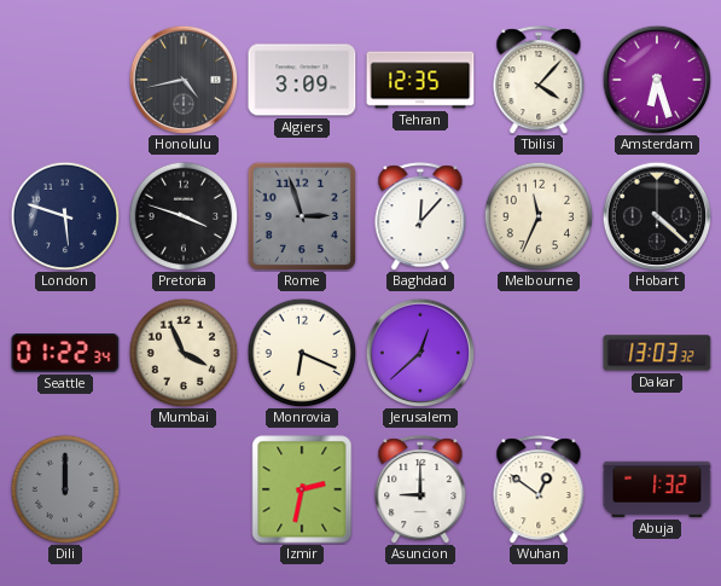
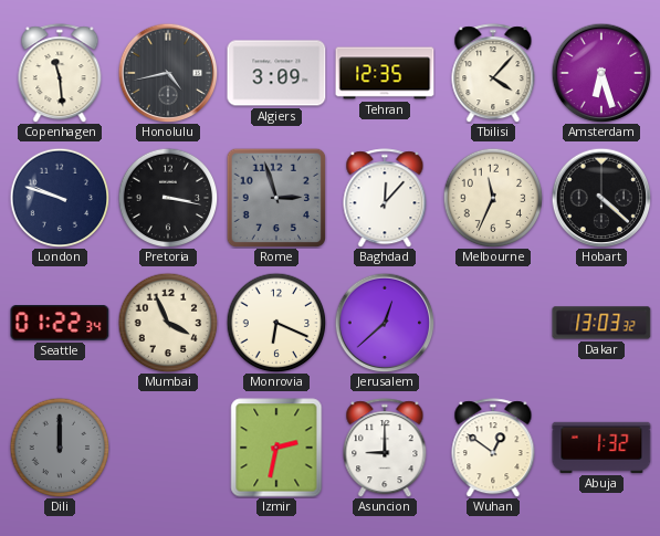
Copenhagen: none -> 11:29 (60, 73)
London: 5:48 -> 9:48 (60, 198)
Pretoria: 3:48 -> 3:17 (168, 198)
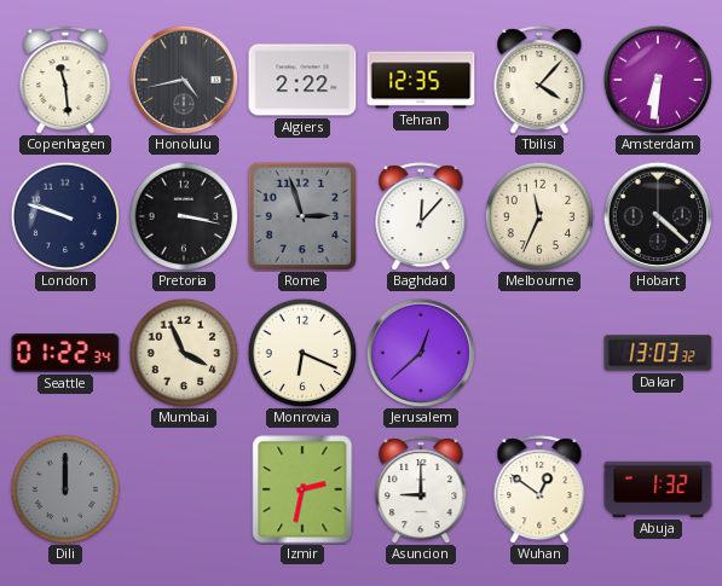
Algiers: 3:09 -> 2:22 (302, 80)
Amsterdam: 6:27 -> 6:31 (658, 80)
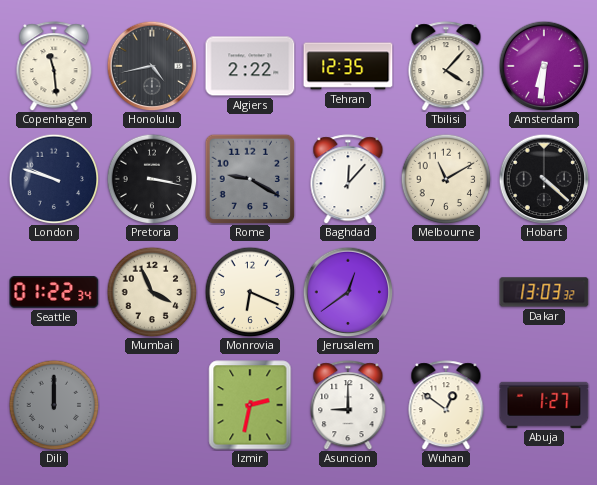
Rome: 2:57 -> 9:20 (250, 179)
Melbourne: 11:34 -> 11:10 (446, 179)
Jerusalem: 12:38 -> 12:39 (348, 292)
Abuja: 1:32 -> 1:27 (544, 405)
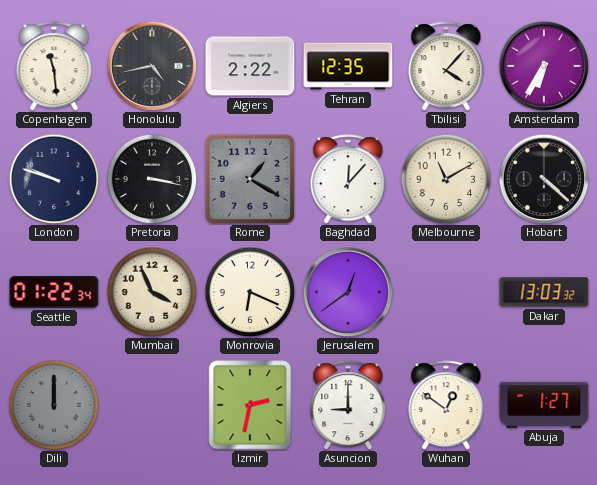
Amsterdam: 6:31 -> 6:35 (544, 66)
Rome: 9:20 -> 1:20 (250, 179)
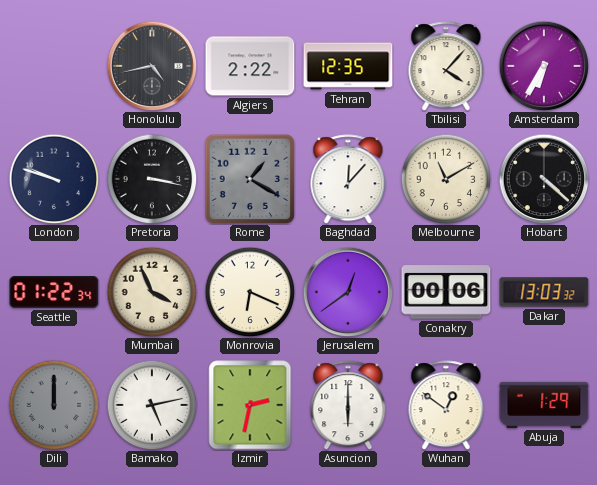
Copenhagen: 11:29 -> none (54, 66)
Conakry: none -> 00:06 (446, 292)
Bamako: none -> 5:13 (152, 405)
Asuncion: 9:00 -> 6:00 (348, 405)
Abuja: 1:27 -> 1:29 (544, 405)
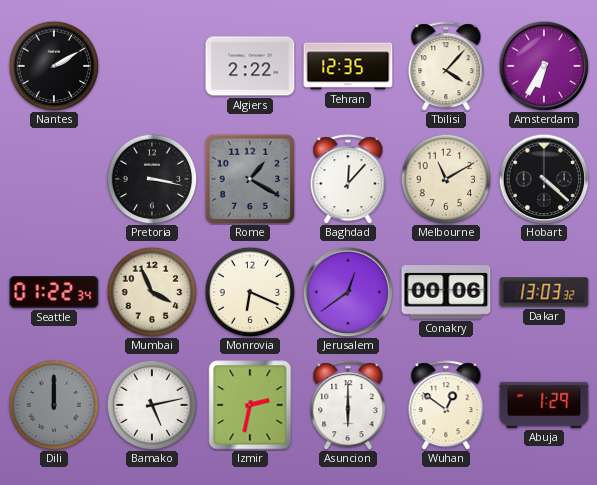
Nantes: none -> 2:10 (54, 66)
Honolulu: 4:43 -> none (152, 66)
London: 9:48 -> none (54, 179)
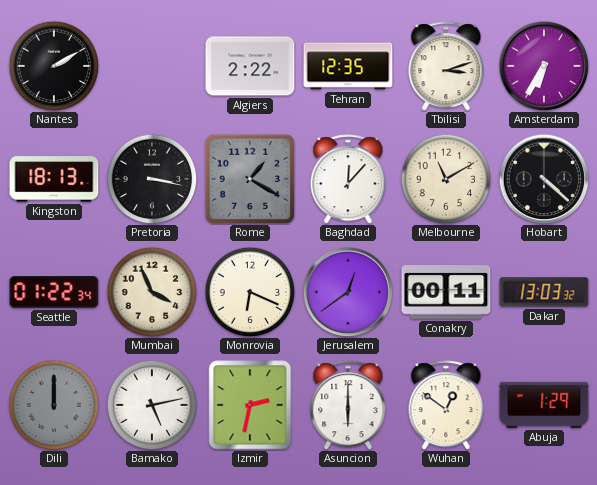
Tbilisi: 4:07 -> 3:12 (446, 66)
Kingston: none -> 18:13 (54, 179)
Conakry: 00:06 -> 00:11 (446, 292)
